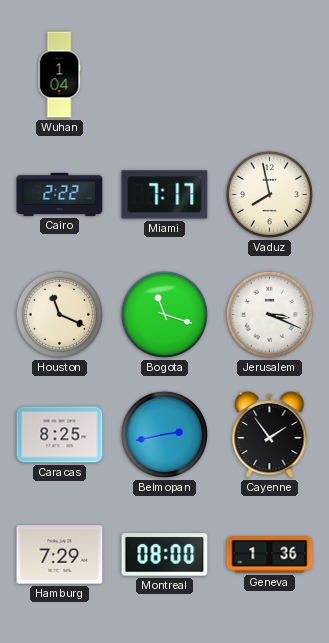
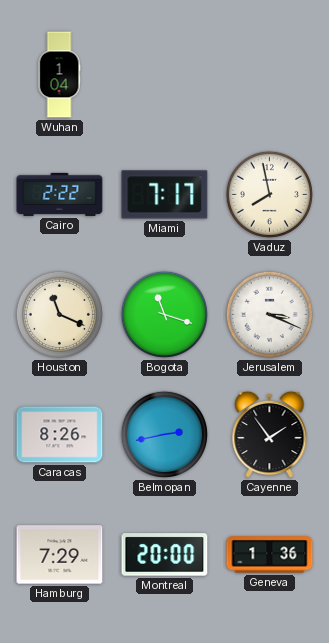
Caracas: 8:25 -> 8:26 (60, 435)
Montreal: 08:00 -> 20:00 (165, 555)
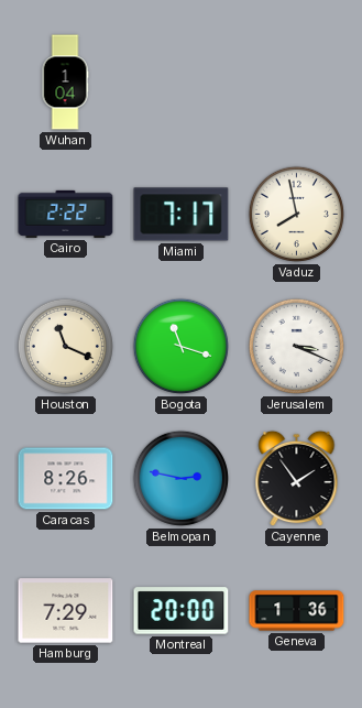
Belmopan: 2:43 -> 2:47 (180, 478)
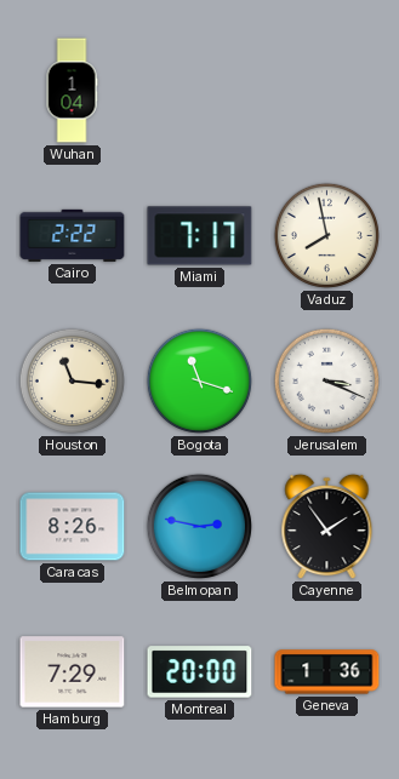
Houston: 11:19 -> 11:16 (72, 380)
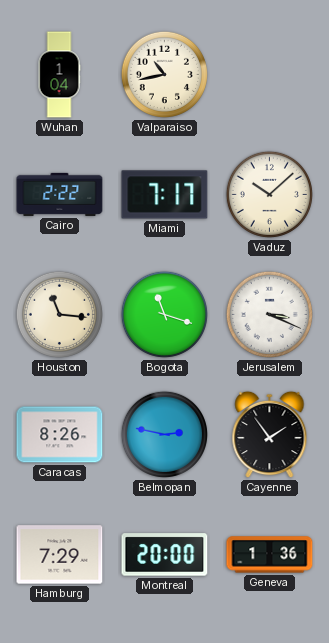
Valparaiso: none -> 10:43 (164, 74)
Vaduz: 7:58 -> 10:08 (269, 194)
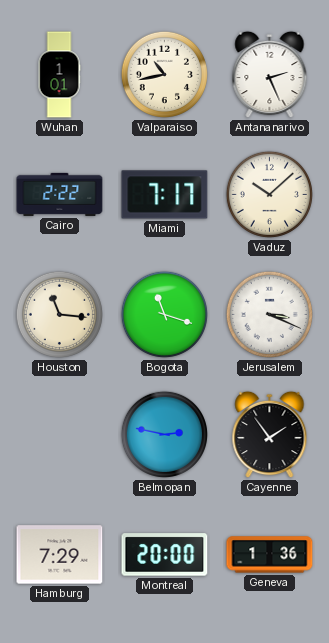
Wuhan: 1:04 -> 1:01 (59, 75)
Antananarivo: none -> 2:26 (270, 75)
Caracas: 8:26 -> none (60, 435)
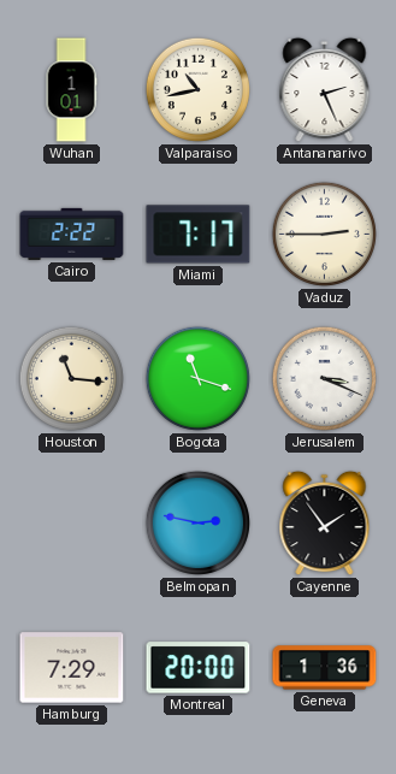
Vaduz: 10:08 -> 2:45 (324, 234)
